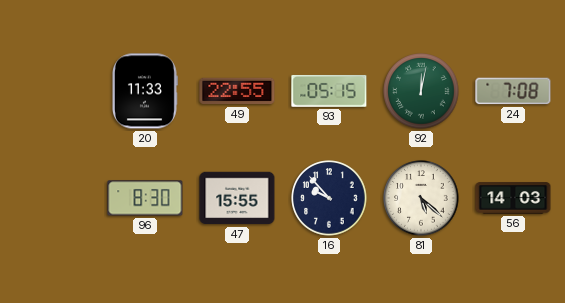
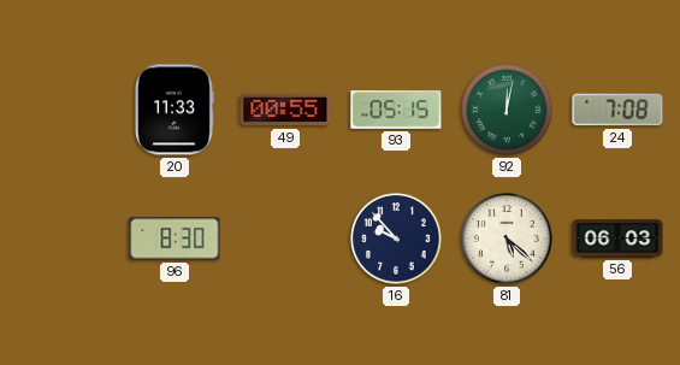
49: 22:55 -> 00:55 (285, 110)
47: 15:55 -> none (237, 198)
56: 14:03 -> 06:03 (617, 239)
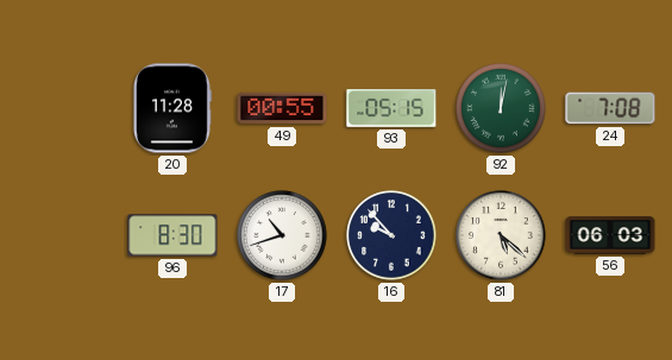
20: 11:33 -> 11:28 (172, 108)
17: none -> 10:42 (282, 235)
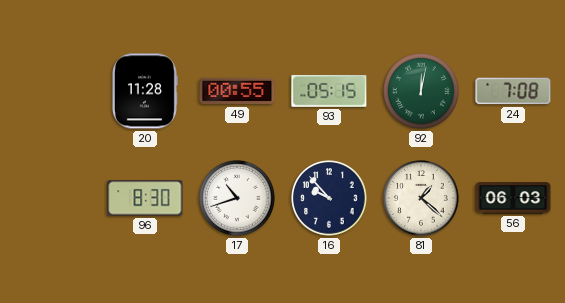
81: 5:22 -> 1:22 (421, 198)
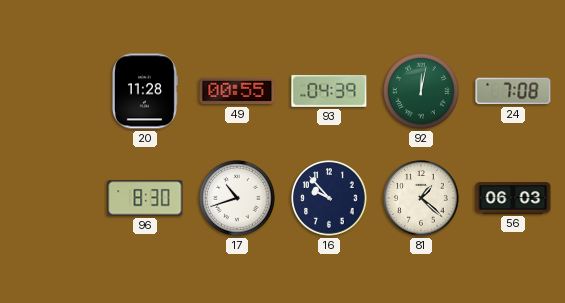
93: 05:15 -> 04:39 (329, 91)
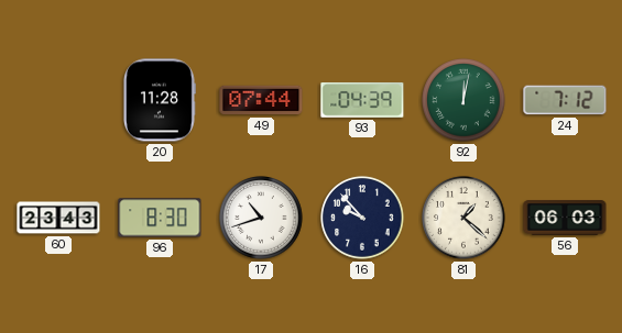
49: 00:55 -> 07:44 (261, 100)
24: 7:08 -> 7:12 (565, 100)
60: none -> 23:43 (58, 218)
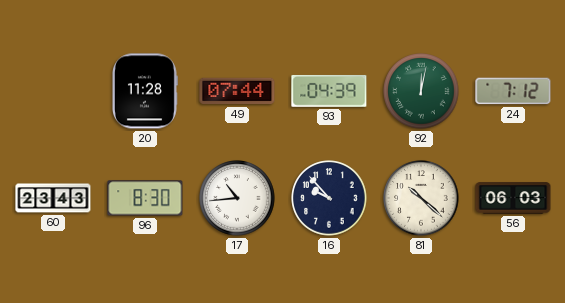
17: 10:42 -> 10:44 (237, 198)
81: 1:22 -> 10:22 (421, 198)
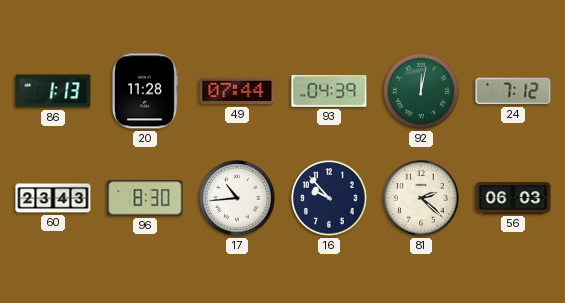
86: none -> 1:13 (53, 91)
81: 10:22 -> 2:22 (421, 198)
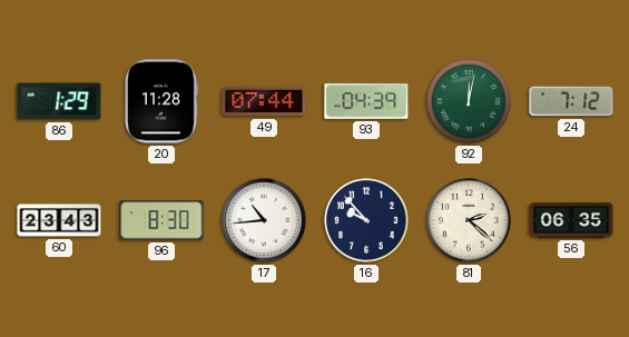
86: 1:13 -> 1:29 (59, 101)
56: 06:03 -> 06:35 (571, 220)
